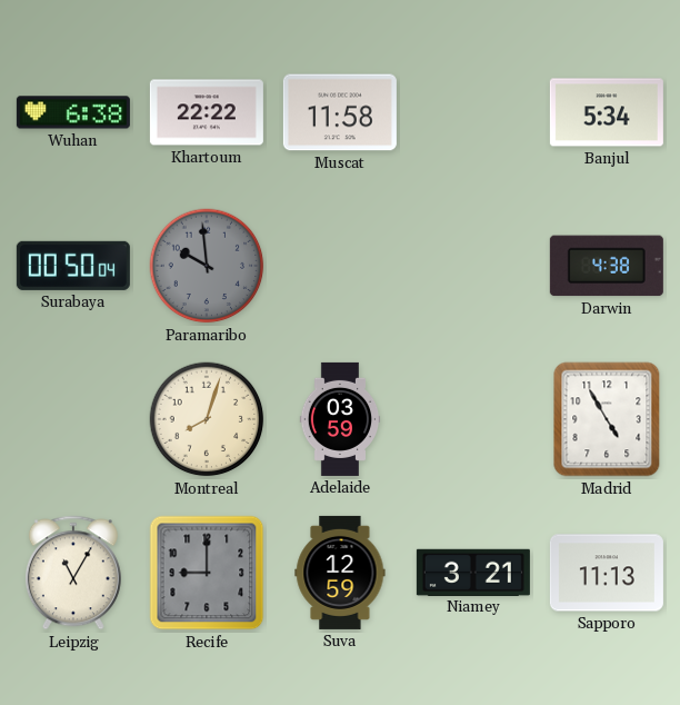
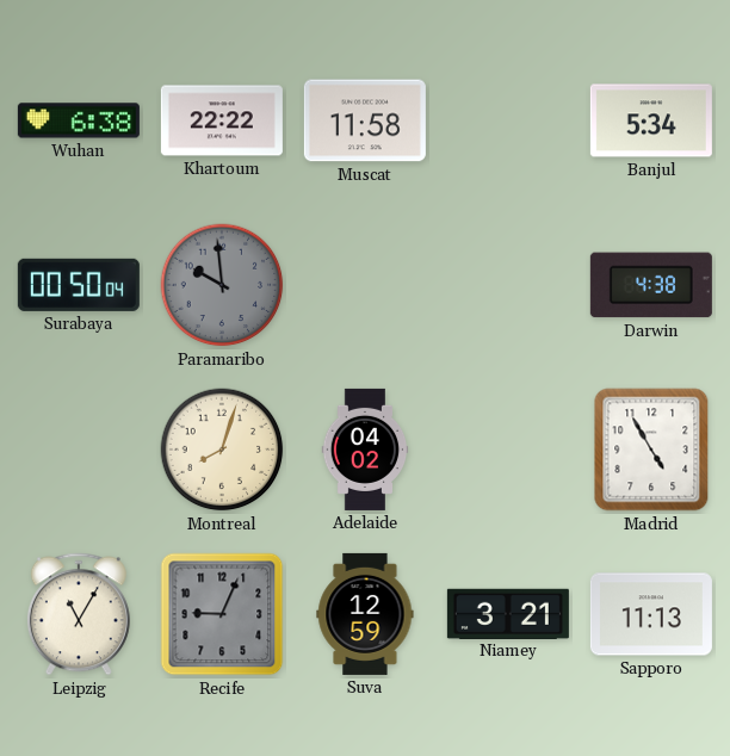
Adelaide: 03:59 -> 04:02 (365, 450)
Recife: 9:00 -> 9:04 (222, 614)
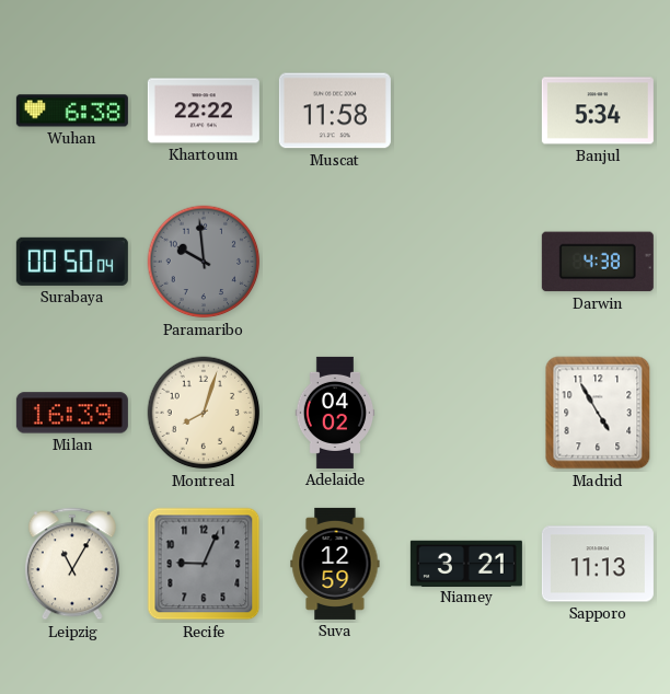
Milan: none -> 16:39 (72, 413)
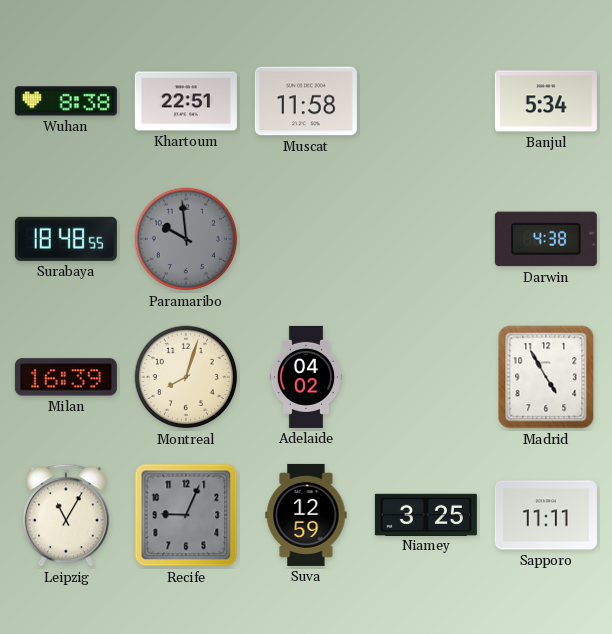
Wuhan: 6:38 -> 8:38 (66, 101)
Khartoum: 22:22 -> 22:51 (186, 101)
Surabaya: 00:50 -> 18:48 (66, 239)
Niamey: 3:21 -> 3:25 (426, 514)
Sapporo: 11:13 -> 11:11 (546, 515)
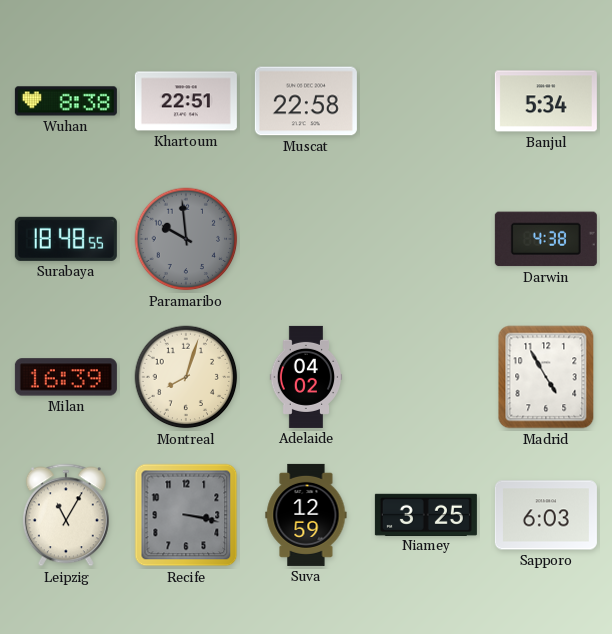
Muscat: 11:58 -> 22:58 (306, 101)
Recife: 9:04 -> 3:17 (186, 515)
Sapporo: 11:11 -> 6:03 (546, 515)
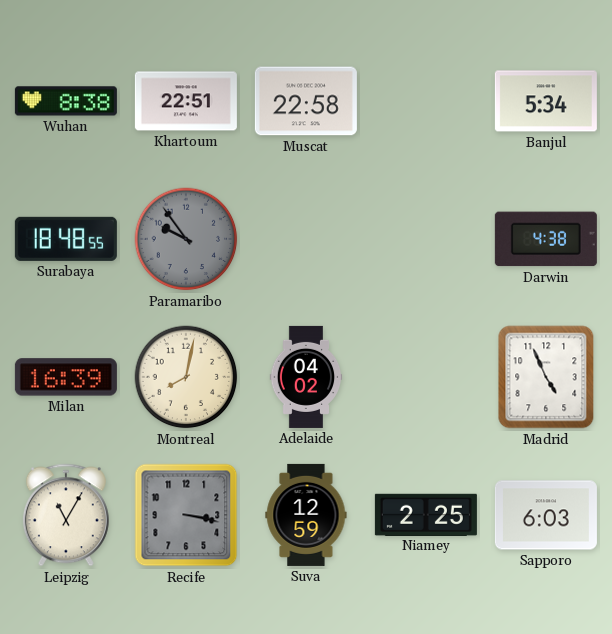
Paramaribo: 9:59 -> 9:54 (186, 239)
Montreal: 8:03 -> 8:02 (186, 377)
Madrid: 4:55 -> 4:56 (546, 377)
Niamey: 3:25 -> 2:25 (426, 514)
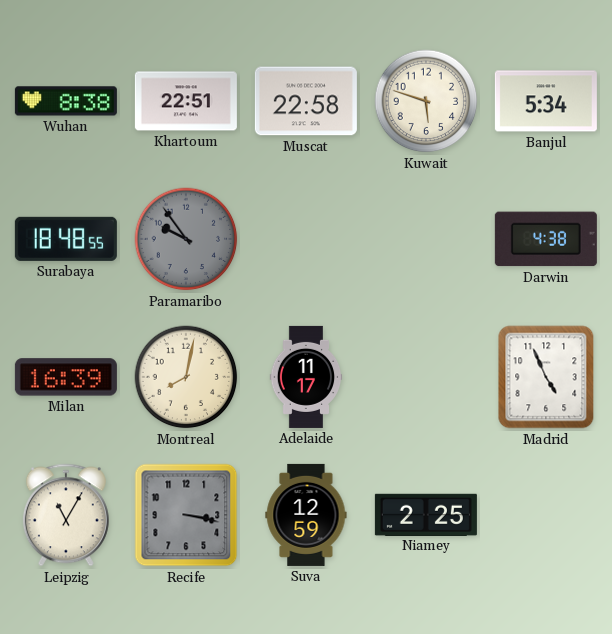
Kuwait: none -> 5:48 (426, 101)
Adelaide: 04:02 -> 11:17 (306, 377)
Sapporo: 6:03 -> none (546, 515)
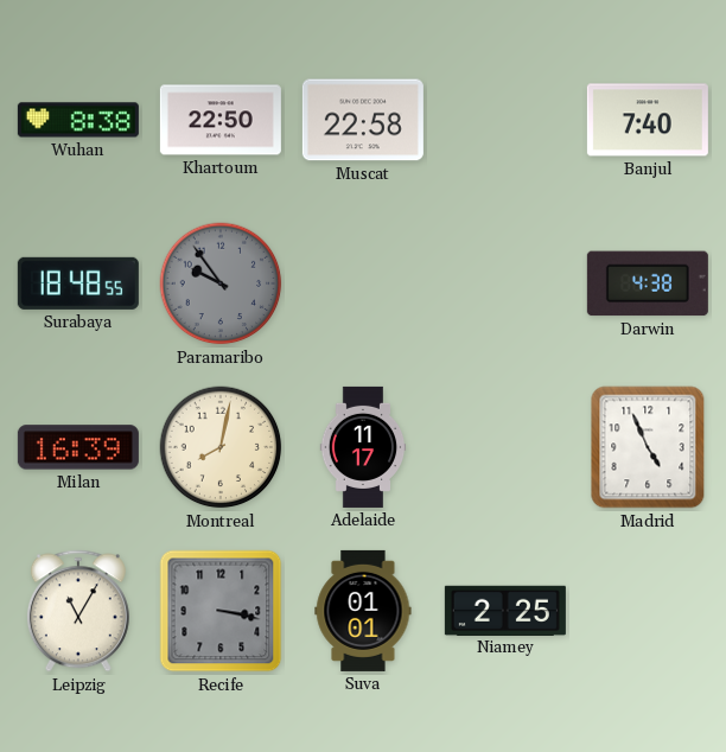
Khartoum: 22:51 -> 22:50 (221, 120)
Kuwait: 5:48 -> none (426, 101)
Banjul: 5:34 -> 7:40 (648, 120)
Suva: 12:59 -> 01:01 (363, 611)
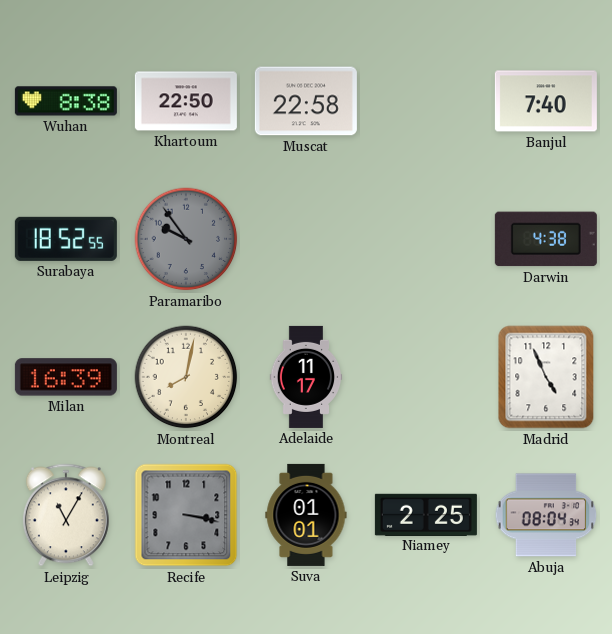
Surabaya: 18:48 -> 18:52 (66, 239)
Abuja: none -> 08:04 (546, 515)
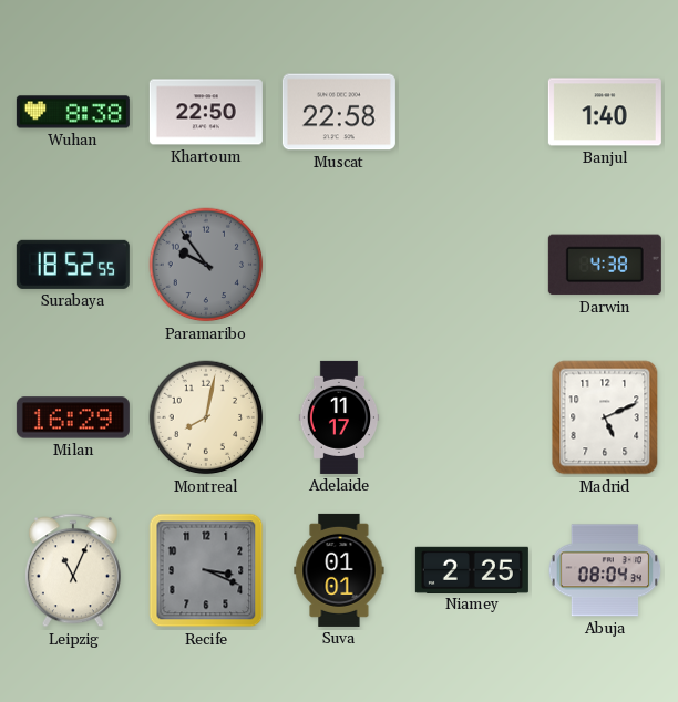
Banjul: 7:40 -> 1:40 (605, 112)
Milan: 16:39 -> 16:29 (73, 417)
Madrid: 4:56 -> 5:11 (605, 417)
Leipzig: 11:05 -> 11:04 (73, 570)
Recife: 3:17 -> 3:19 (206, 570)
